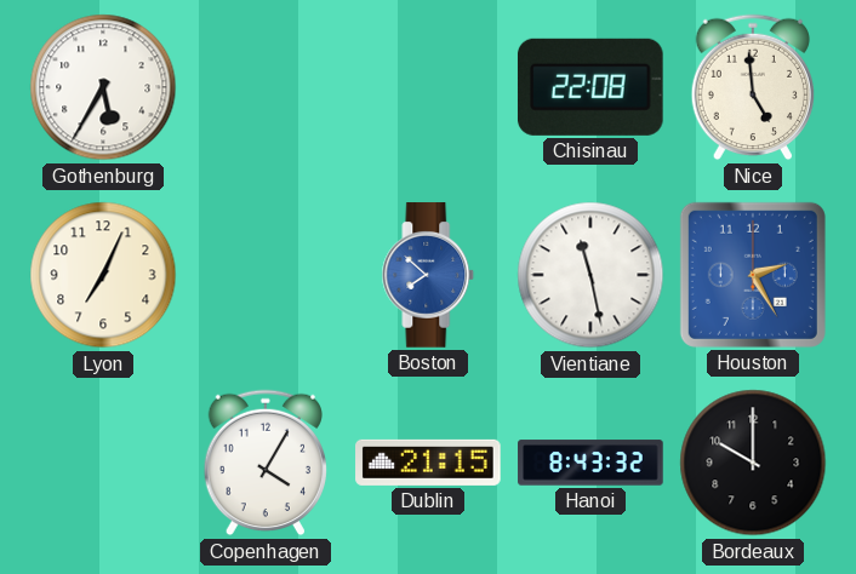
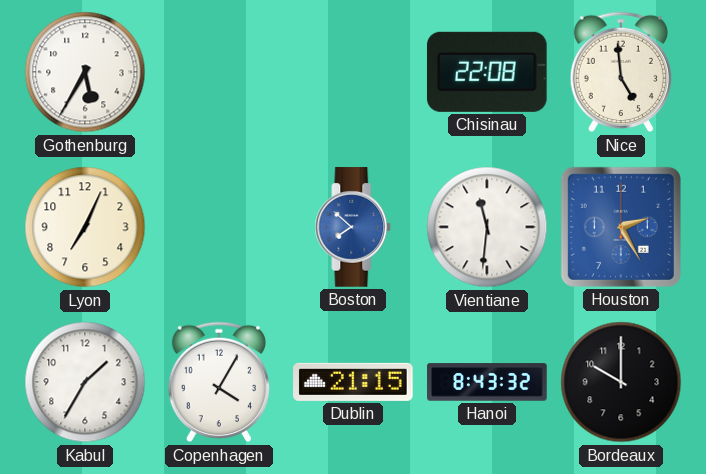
Vientiane: 11:28 -> 11:31 (487, 227)
Kabul: none -> 1:35 (85, 382)
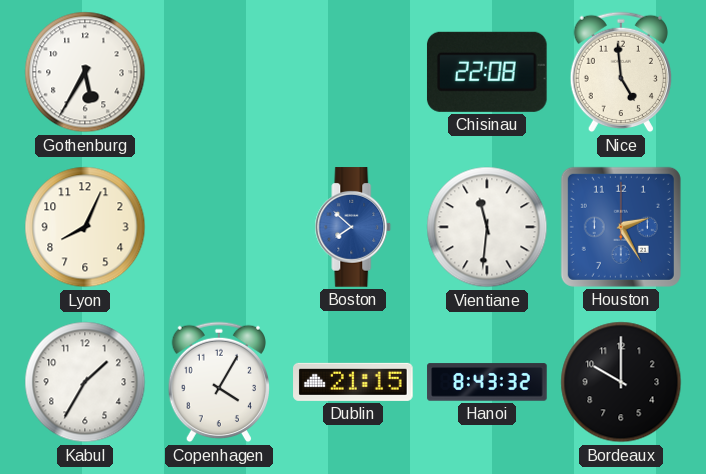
Lyon: 7:04 -> 8:04 (85, 227)
